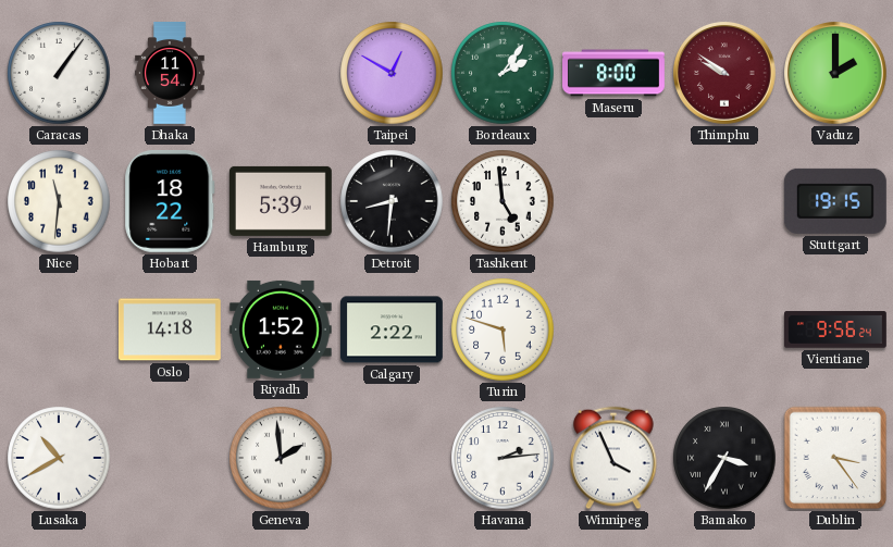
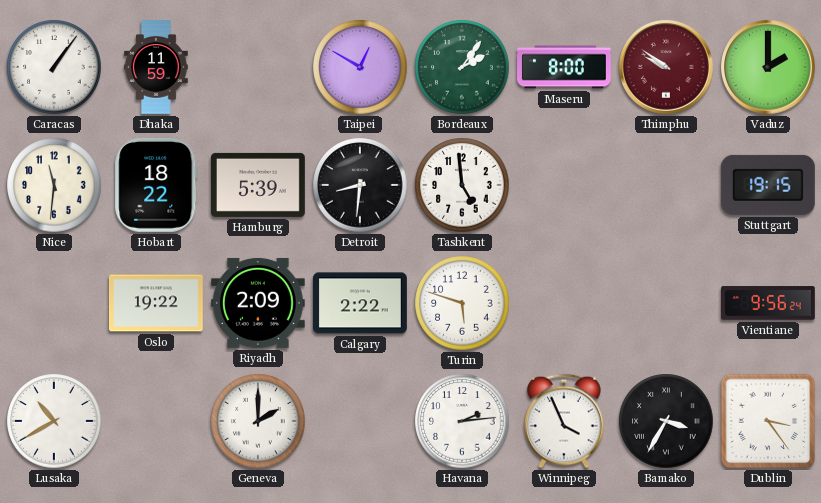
Dhaka: 11:54 -> 11:59 (156, 68)
Oslo: 14:18 -> 19:22 (156, 303)
Riyadh: 1:52 -> 2:09 (258, 303)
Geneva: 1:59 -> 2:00 (258, 421)
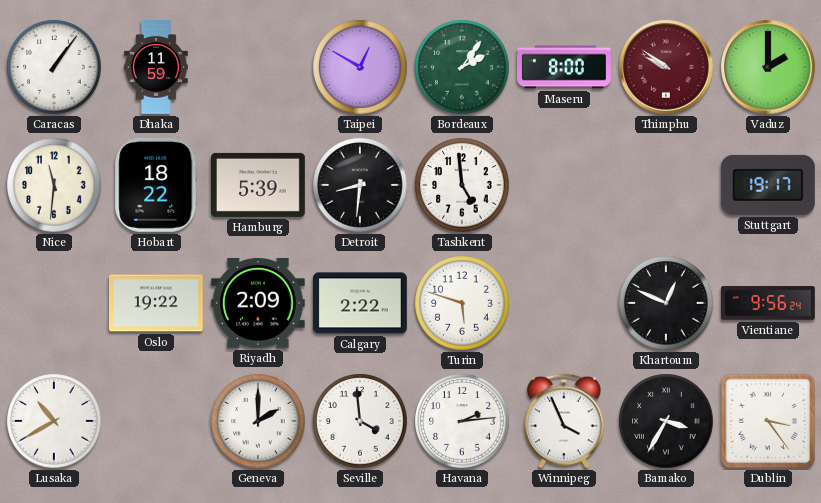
Stuttgart: 19:15 -> 19:17 (768, 185)
Khartoum: none -> 12:49 (666, 303)
Seville: none -> 3:59 (360, 421)
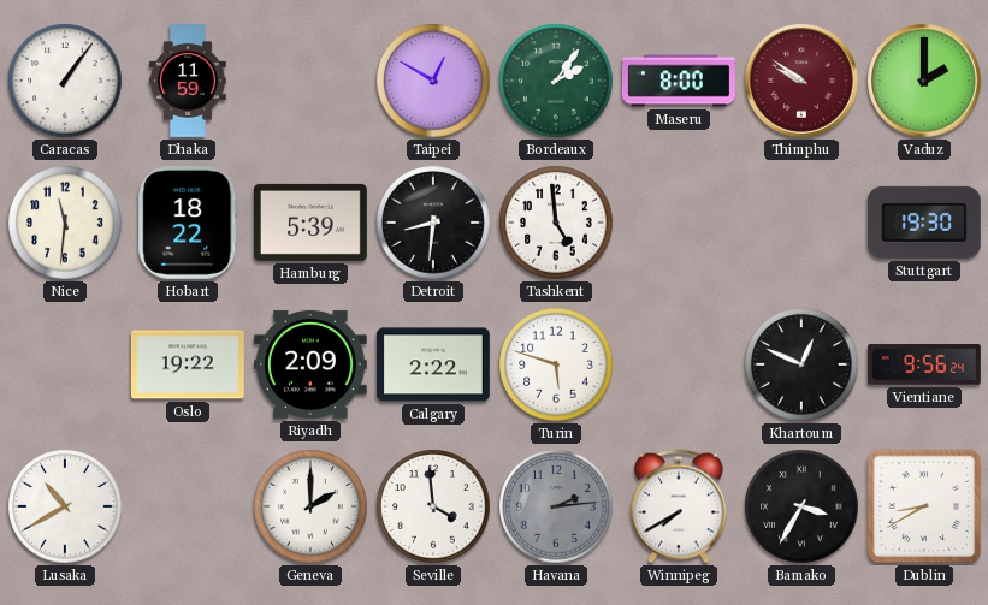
Stuttgart: 19:17 -> 19:30 (924, 223)
Havana dial: white -> grey (556, 506)
Winnipeg: 3:56 -> 7:40 (679, 506)
Dublin: 3:24 -> 8:40 (924, 506)
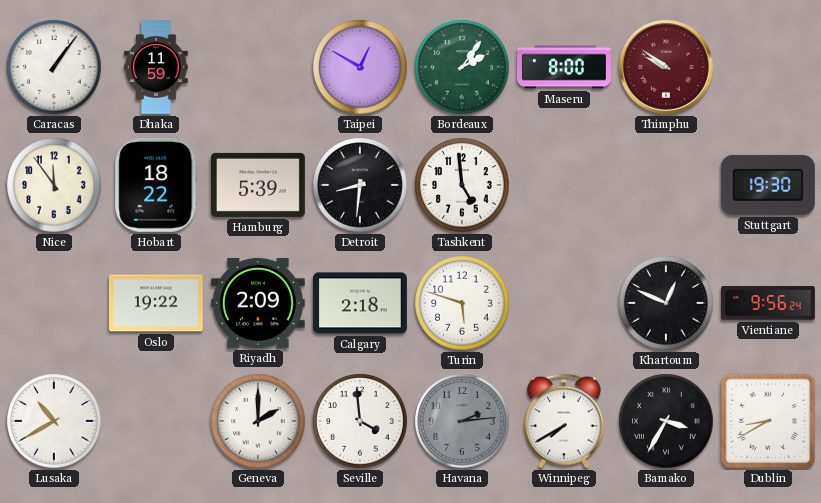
Vaduz: 2:00 -> none (925, 82)
Nice: 11:31 -> 11:54 (54, 185)
Calgary: 2:22 -> 2:18 (360, 303)
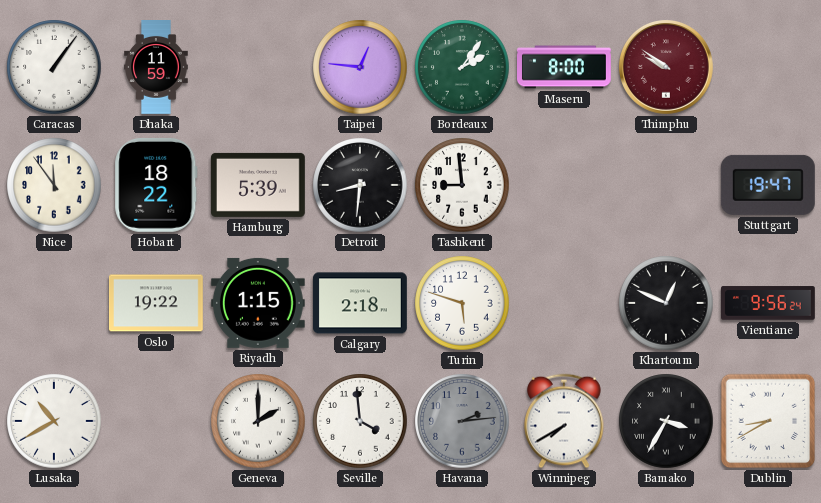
Taipei: 12:50 -> 12:46 (360, 67)
Tashkent: 4:59 -> 8:59 (462, 185)
Stuttgart: 19:30 -> 19:47 (768, 185)
Riyadh: 2:09 -> 1:15 (258, 303)
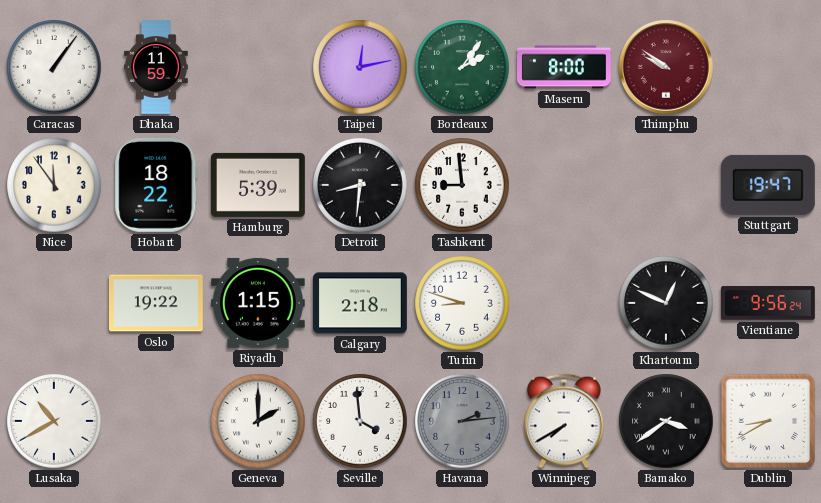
Taipei: 12:46 -> 12:13 (360, 67)
Turin: 5:48 -> 8:48 (462, 303)
Bamako: 3:35 -> 3:39 (666, 421)
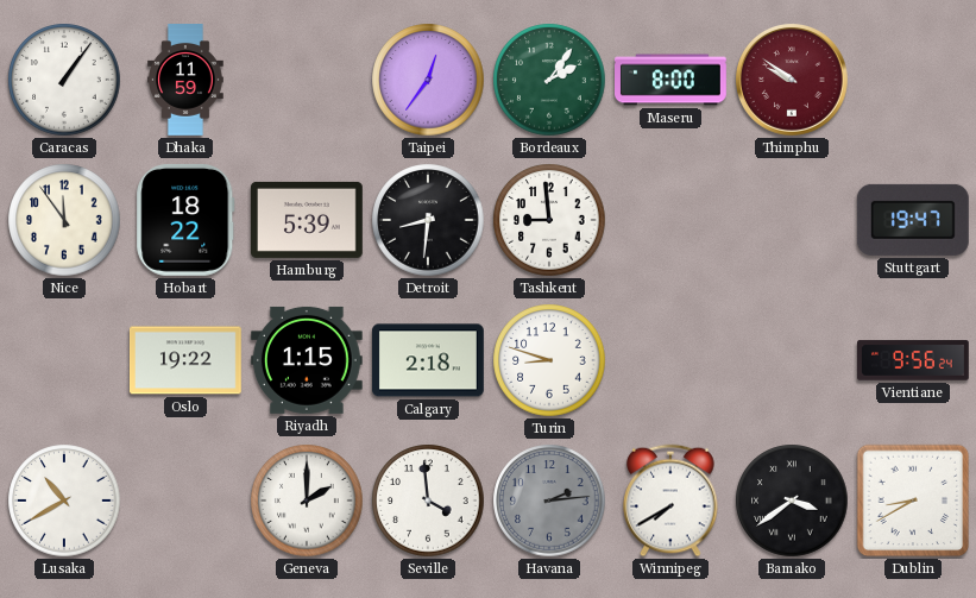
Taipei: 12:13 -> 12:36 (428, 80)
Khartoum: 12:49 -> none (666, 303)
